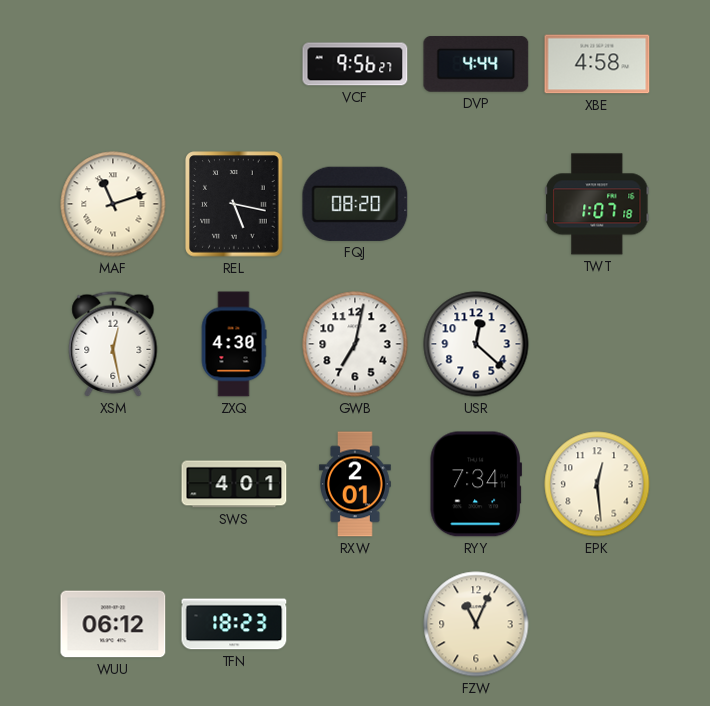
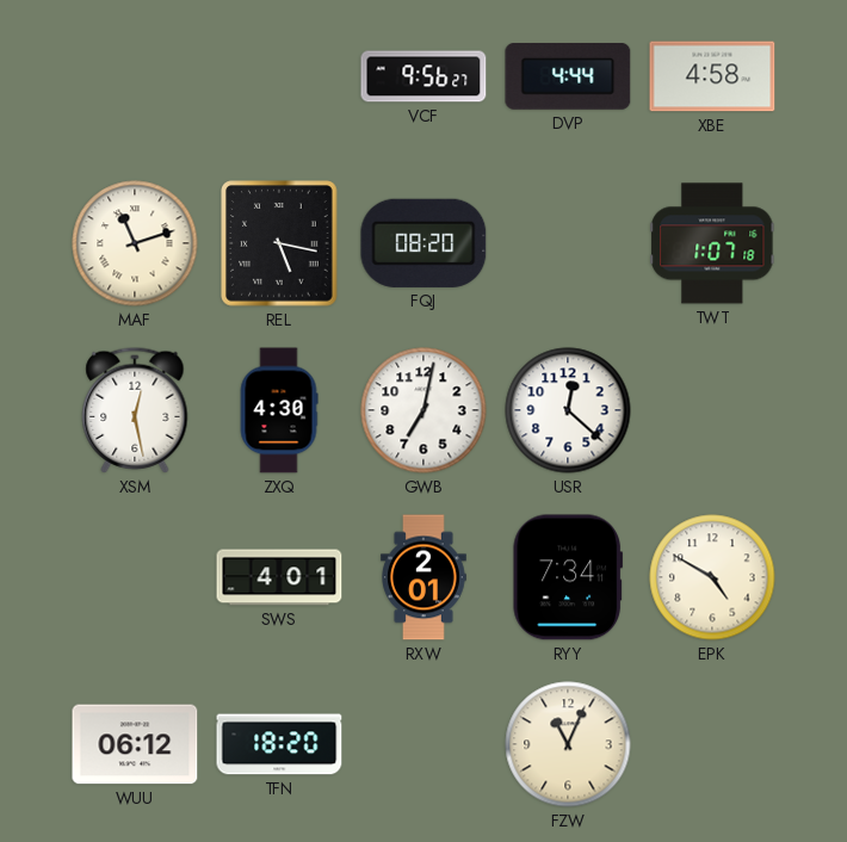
EPK: 12:29 -> 4:50 (712, 577)
TFN: 18:23 -> 18:20 (279, 744)
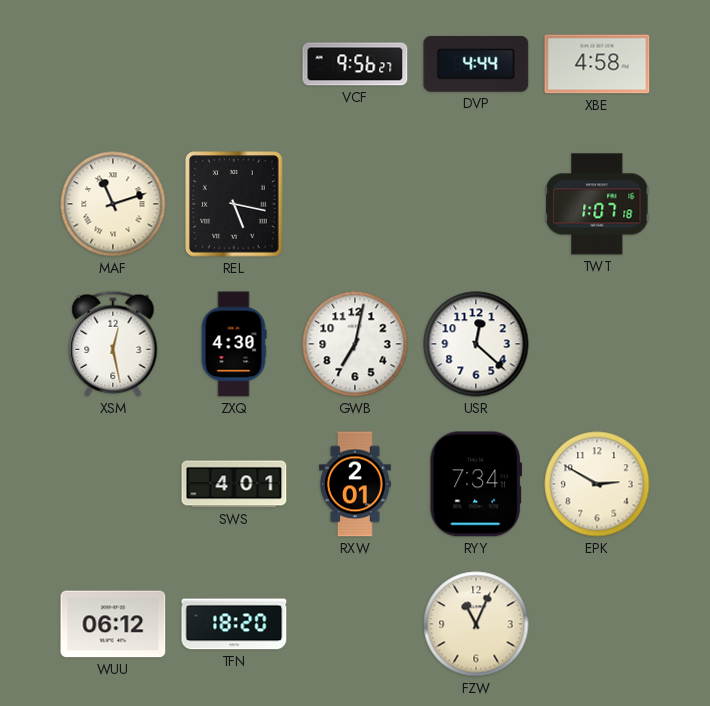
FQJ: 08:20 -> none (423, 243)
EPK: 4:50 -> 2:50 (597, 484)
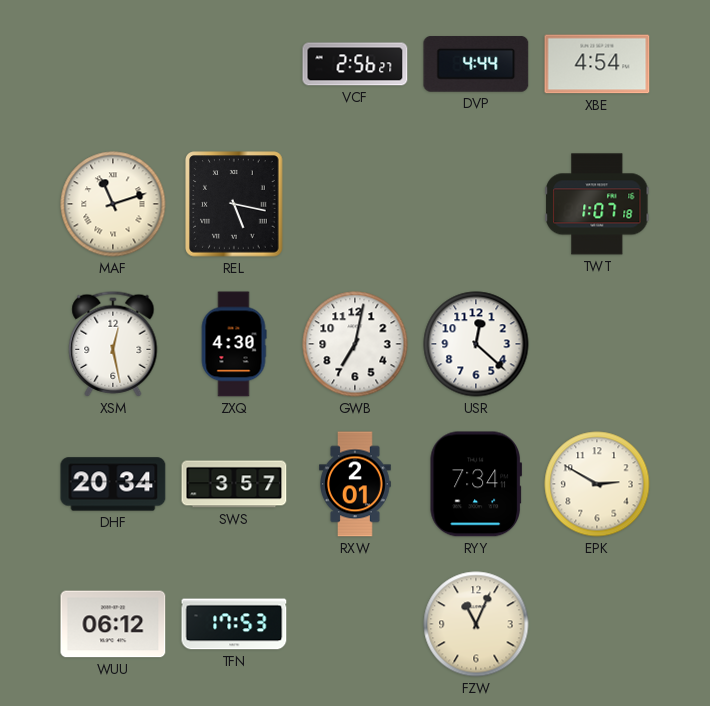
VCF: 9:56 -> 2:56 (355, 64)
XBE: 4:58 -> 4:54 (597, 64)
DHF: none -> 20:34 (113, 484)
SWS: 4:01 -> 3:57 (234, 484)
TFN: 18:20 -> 17:53 (234, 624)
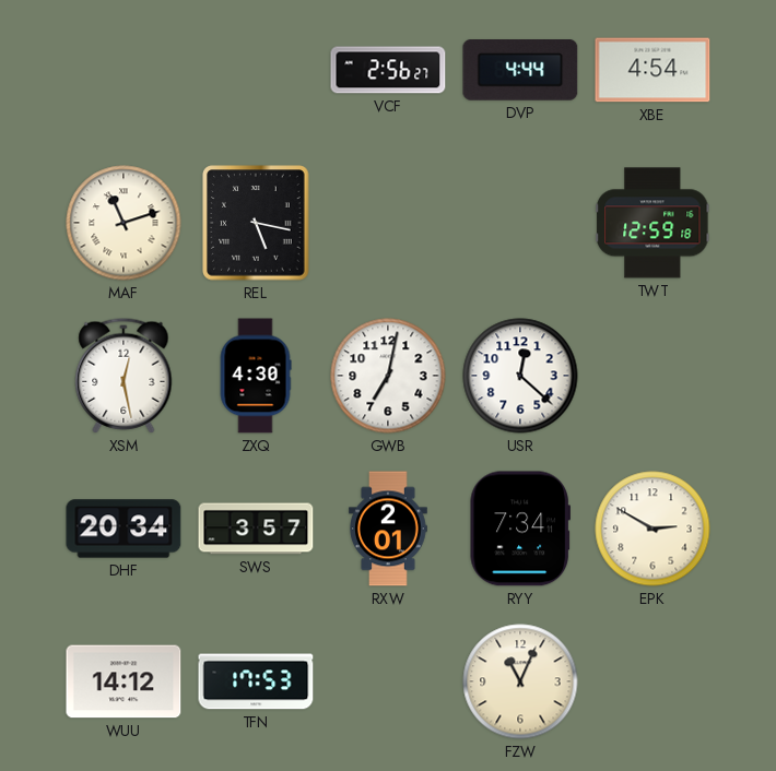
TWT: 1:07 -> 12:59 (654, 223)
WUU: 06:12 -> 14:12 (124, 681)
